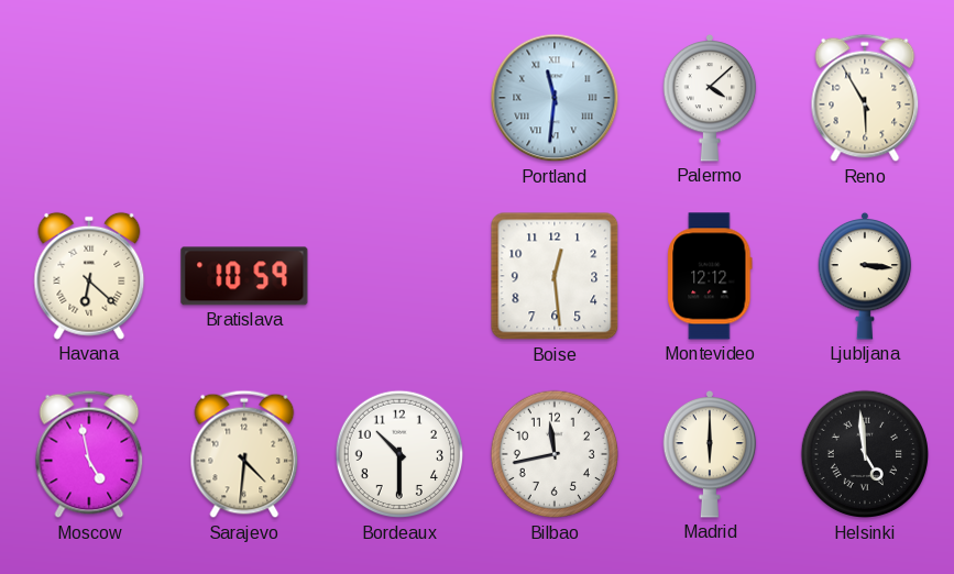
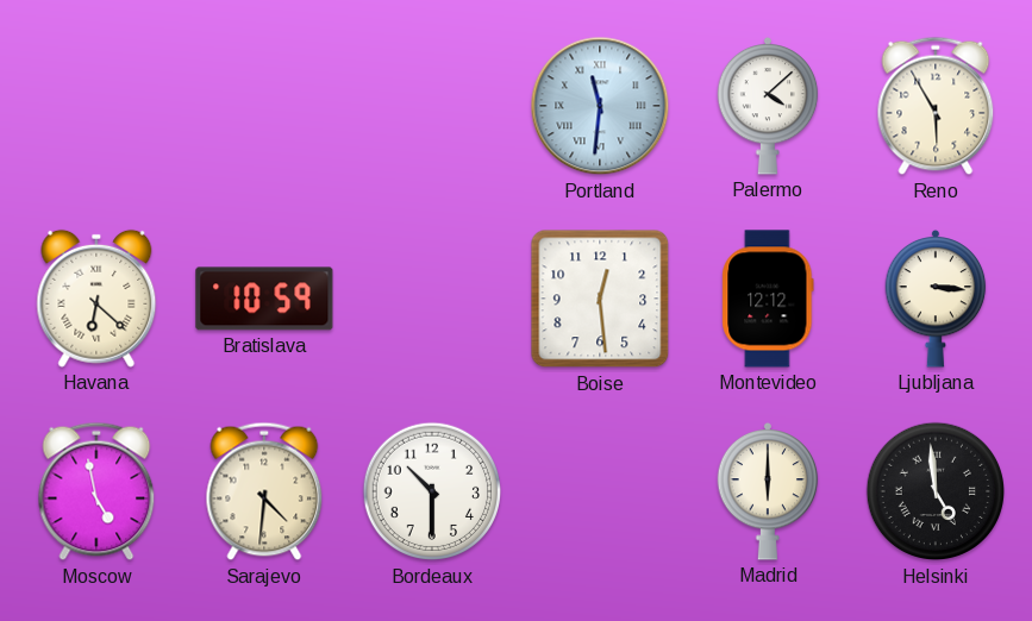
Bilbao: 11:43 -> none (555, 454)
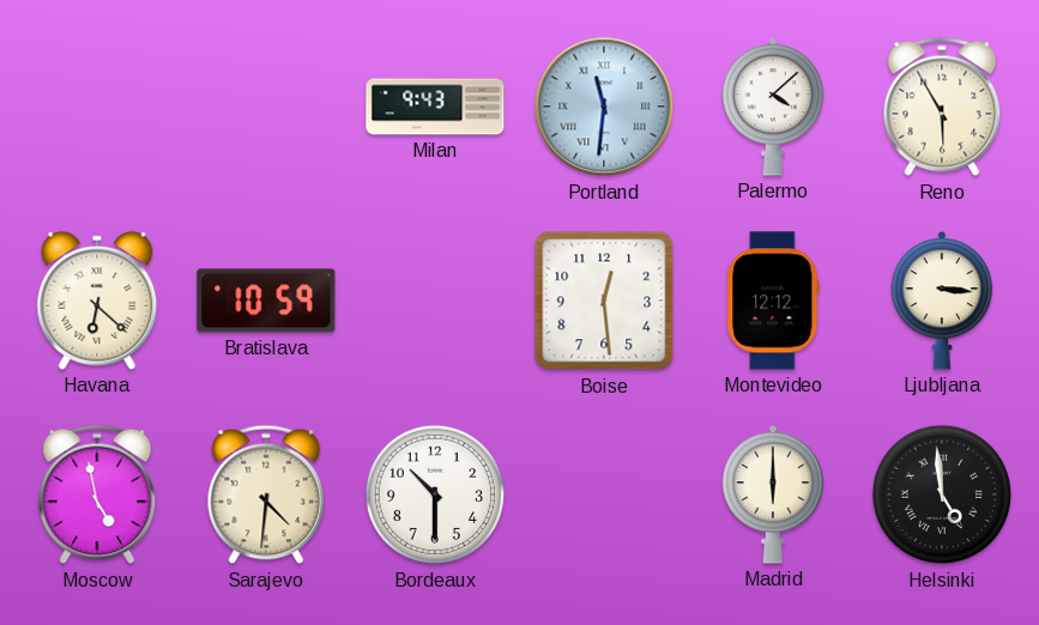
Milan: none -> 9:43 (435, 107)
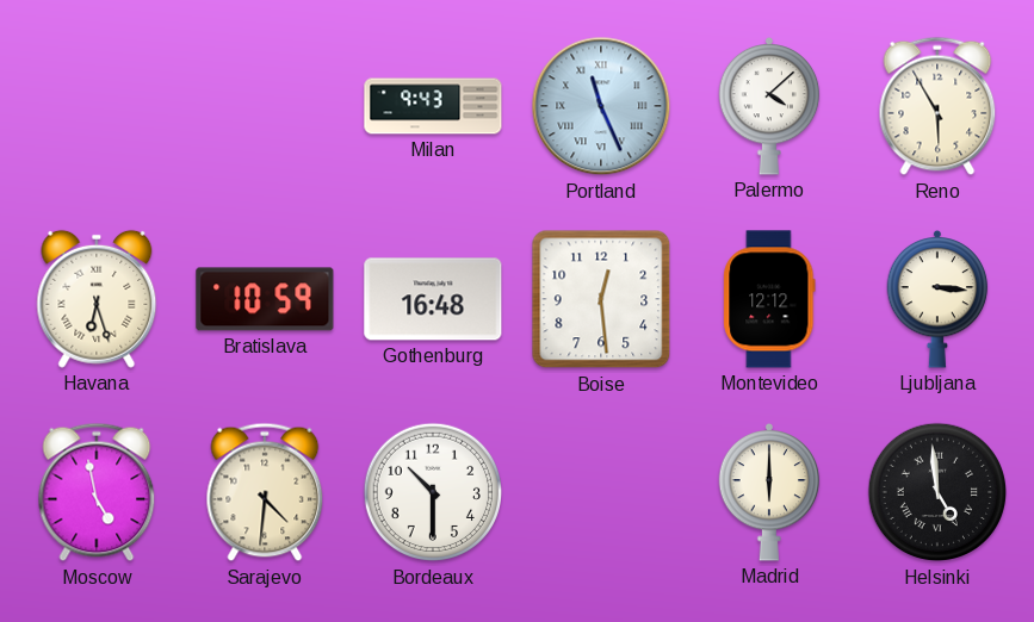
Portland: 11:31 -> 11:26 (601, 106)
Havana: 6:22 -> 6:27 (97, 299)
Gothenburg: none -> 16:48 (433, 299)
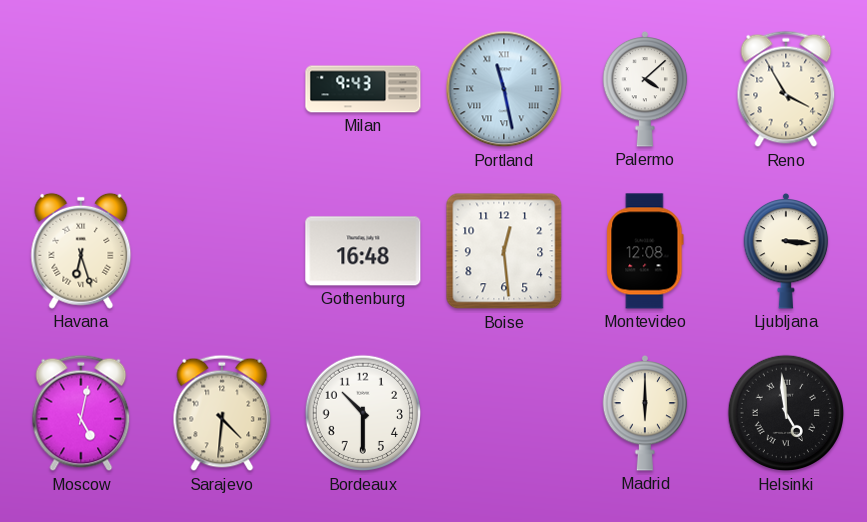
Portland: 11:26 -> 11:28 (504, 89)
Reno: 5:55 -> 3:55 (786, 89)
Bratislava: 10:59 -> none (265, 299)
Montevideo: 12:12 -> 12:08 (645, 251)
Moscow: 4:58 -> 5:02 (81, 413)
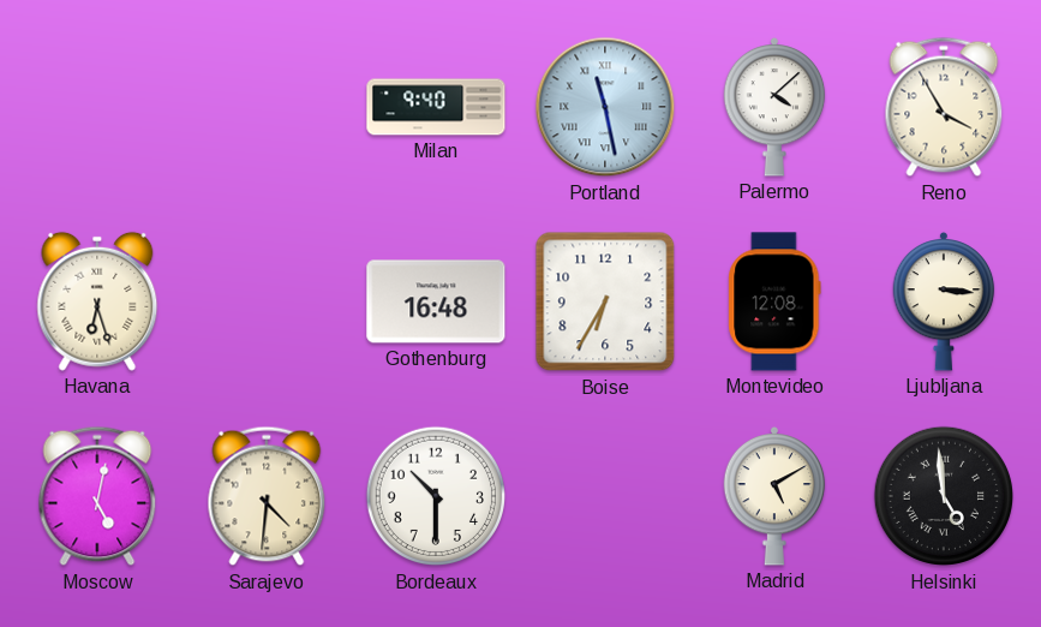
Milan: 9:43 -> 9:40 (436, 107)
Boise: 12:29 -> 6:35 (605, 301)
Madrid: 6:00 -> 5:10 (774, 496)
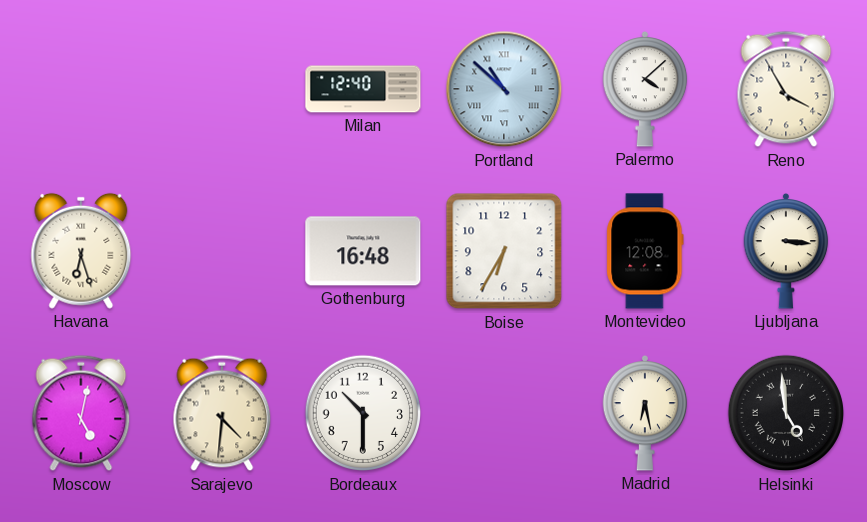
Milan: 9:40 -> 12:40 (363, 89)
Portland: 11:28 -> 10:52 (504, 89)
Madrid: 5:10 -> 6:28 (645, 413)
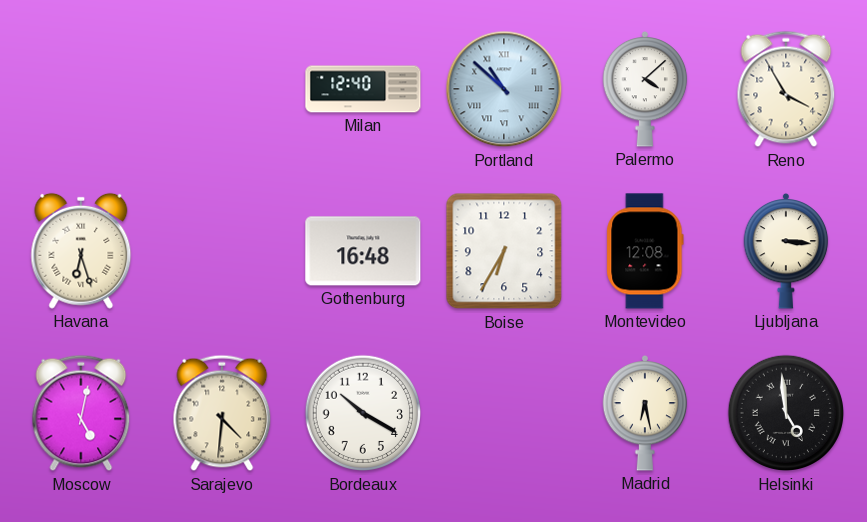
Bordeaux: 10:30 -> 10:20 (363, 413)
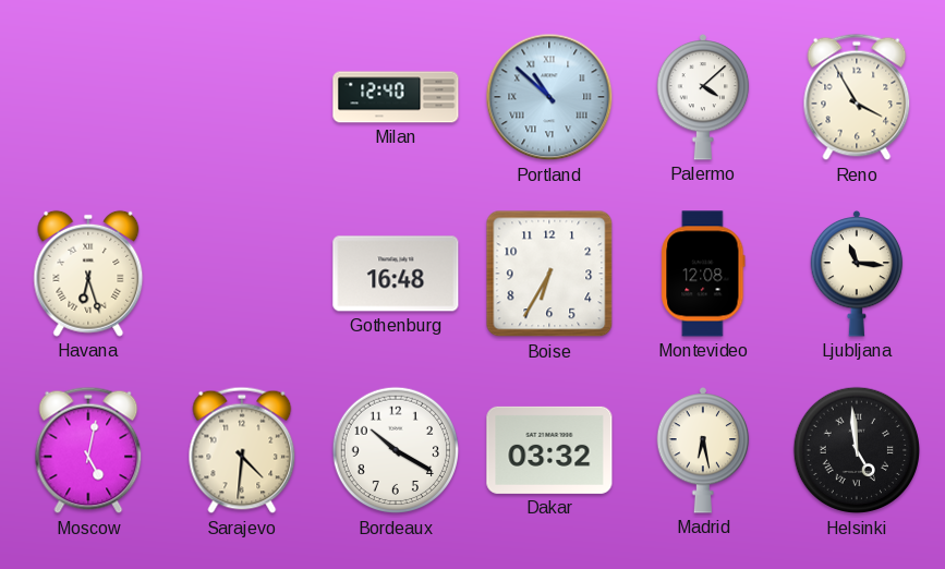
Ljubljana: 3:16 -> 11:16 (857, 274)
Dakar: none -> 03:32 (549, 450)
